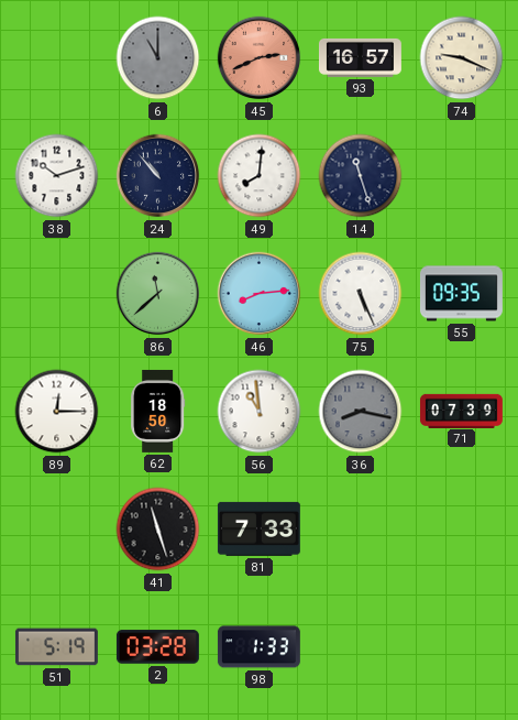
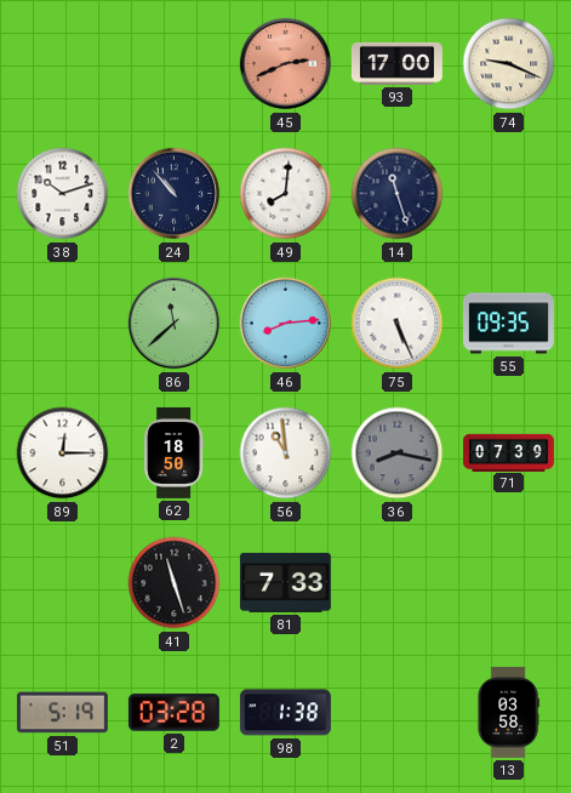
6: 11:00 -> none (158, 58)
93: 16:57 -> 17:00 (396, 63)
98: 1:33 -> 1:38 (285, 713)
13: none -> 03:58 (508, 712)
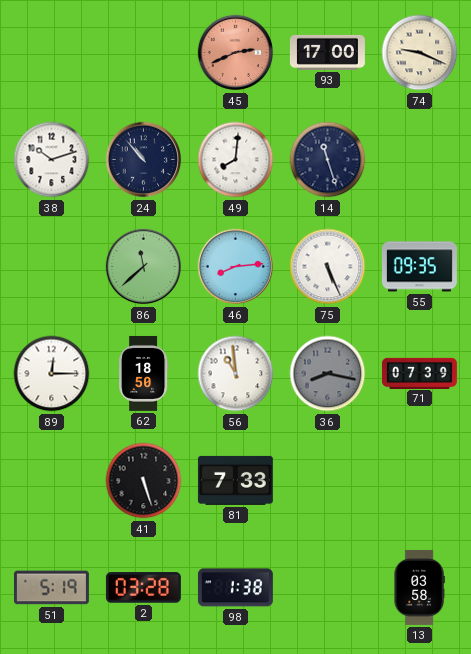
41: 11:27 -> 5:27 (144, 481)
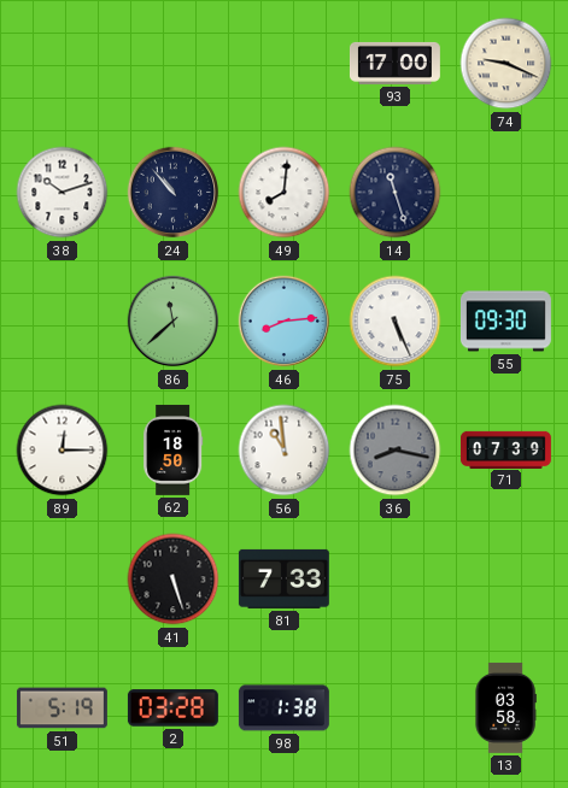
45: 2:41 -> none (236, 53)
55: 09:35 -> 09:30 (505, 322)
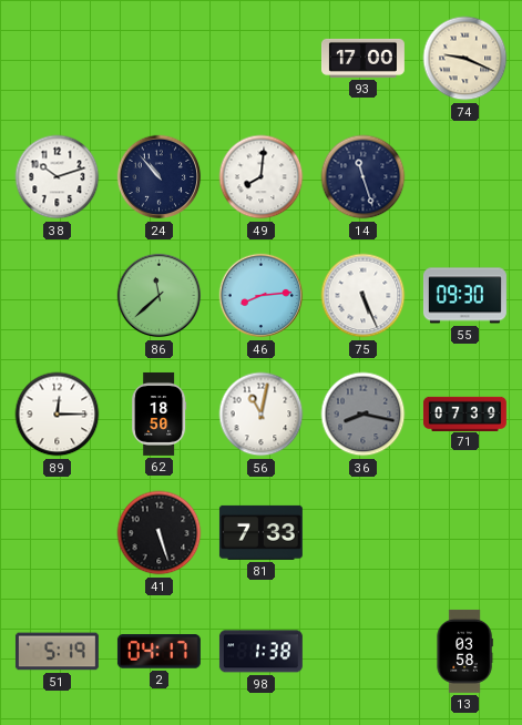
56: 10:59 -> 11:02 (262, 415)
2: 03:28 -> 04:17 (158, 652)
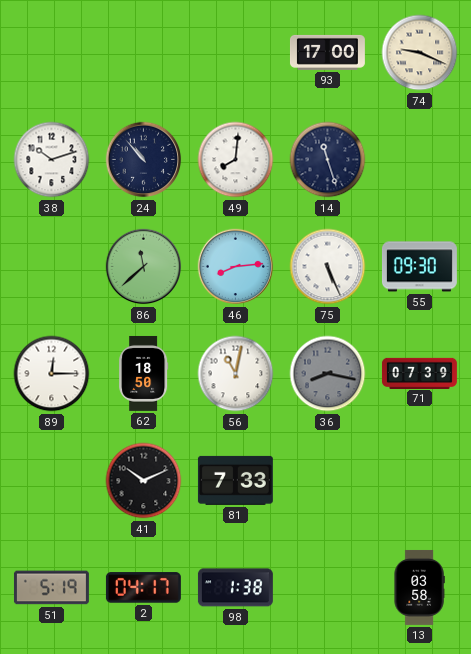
41: 5:27 -> 10:11 (144, 481)
